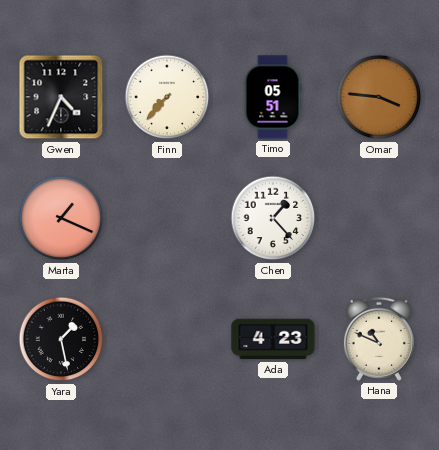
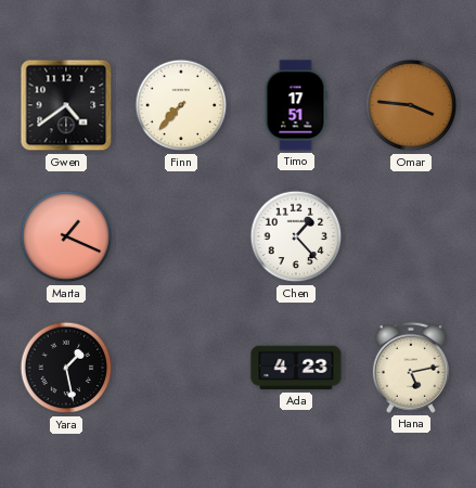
Gwen: 4:34 -> 4:39 (66, 105)
Timo: 05:51 -> 17:51 (296, 105)
Hana: 10:49 -> 5:13 (411, 368)
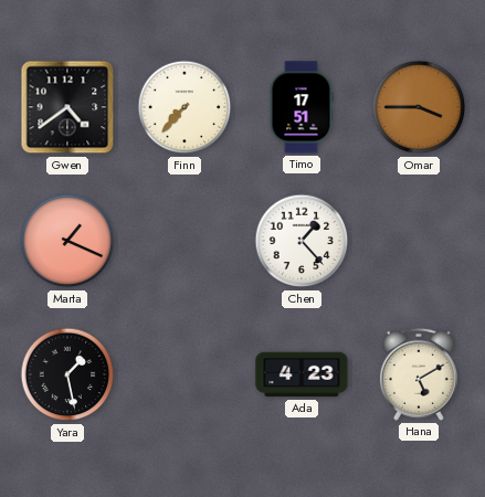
Omar: 3:46 -> 3:45 (419, 107)
Hana: 5:13 -> 5:10 (419, 374)
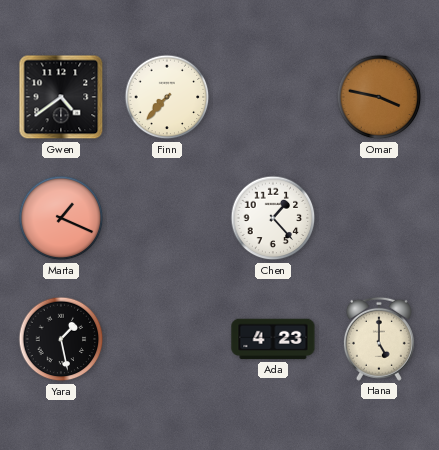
Timo: 17:51 -> none (302, 107)
Omar: 3:45 -> 3:47 (379, 97)
Hana: 5:10 -> 5:00 (379, 339)
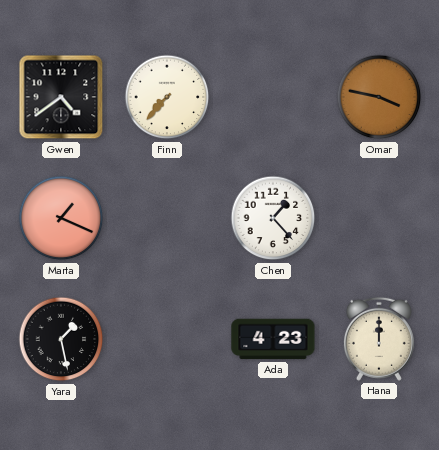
Hana: 5:00 -> 12:00 (379, 339)
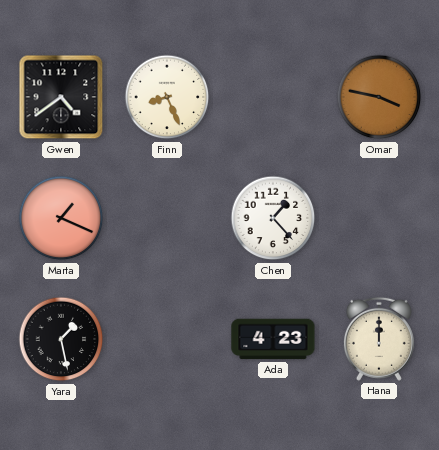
Finn: 7:37 -> 8:26 (167, 97)
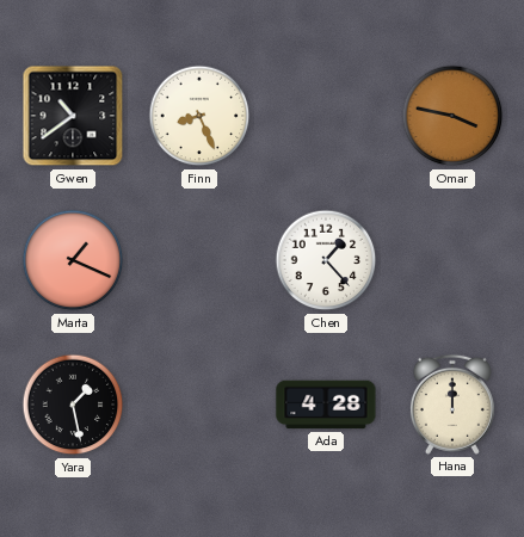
Gwen: 4:39 -> 10:39 (73, 116)
Ada: 4:23 -> 4:28 (326, 405)
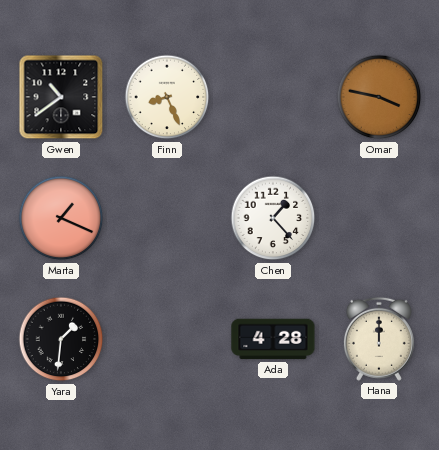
Yara: 1:28 -> 1:31 (61, 339)
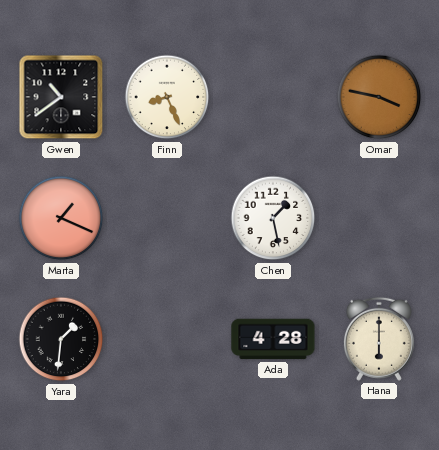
Chen: 1:23 -> 1:28 (273, 218)
Hana: 12:00 -> 6:00 (379, 339)
